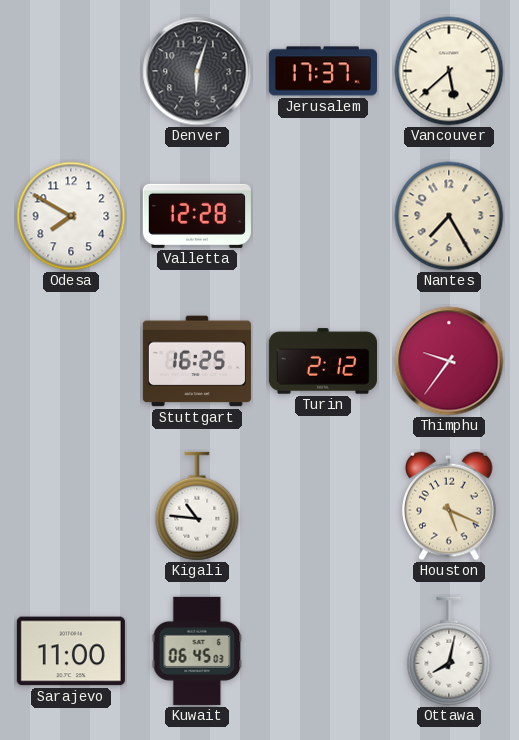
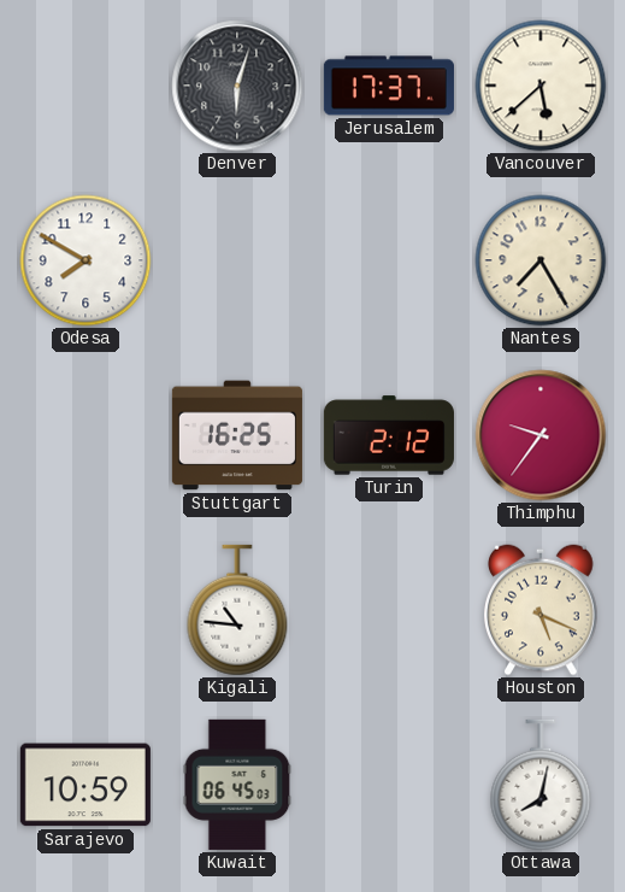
Valletta: 12:28 -> none (197, 216)
Sarajevo: 11:00 -> 10:59 (86, 785)
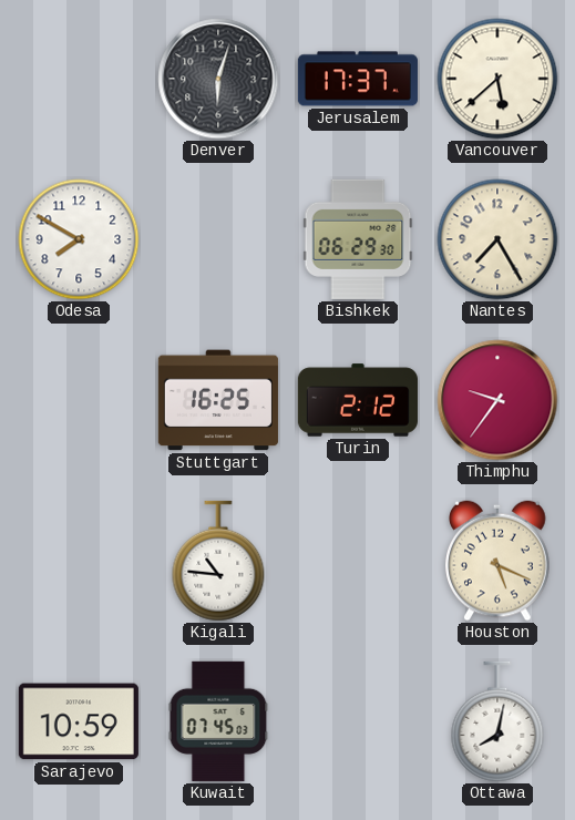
Bishkek: none -> 06:29 (358, 239)
Kuwait: 06:45 -> 07:45 (218, 721)
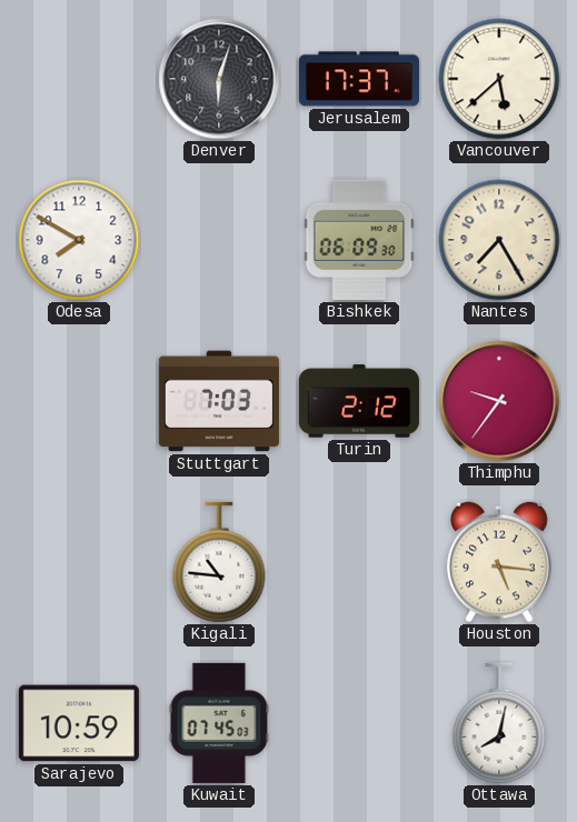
Bishkek: 06:29 -> 06:09 (359, 240)
Stuttgart: 16:25 -> 7:03 (219, 401)
Houston: 5:19 -> 5:16 (500, 562)
